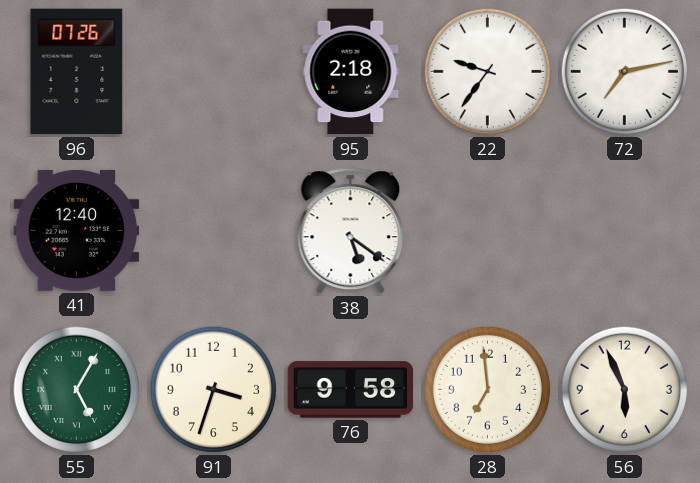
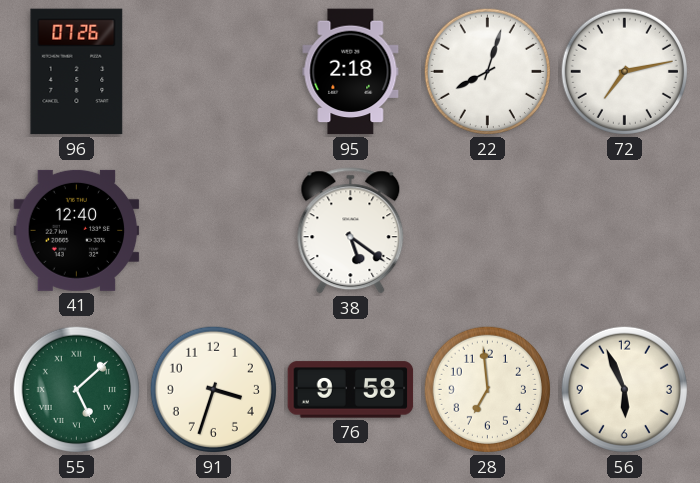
22: 9:36 -> 8:03 (487, 71)
55: 5:05 -> 5:08 (76, 389)
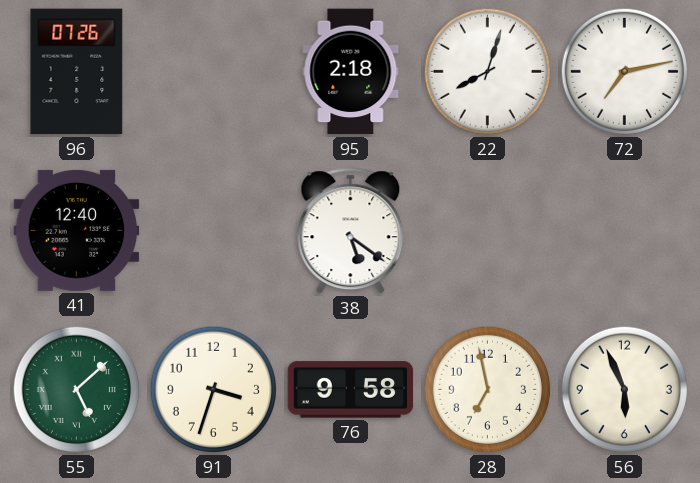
28: 6:59 -> 6:58 (487, 389)
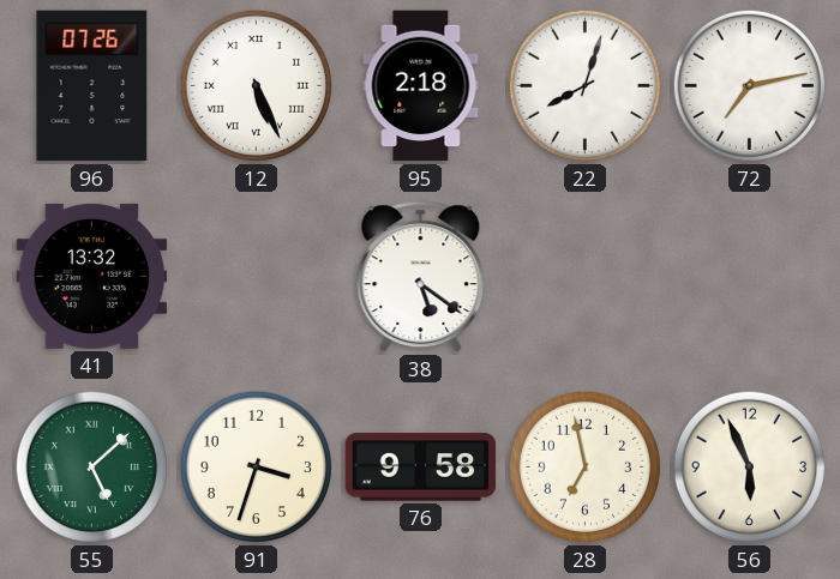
12: none -> 5:26 (256, 85)
41: 12:40 -> 13:32 (92, 276)
